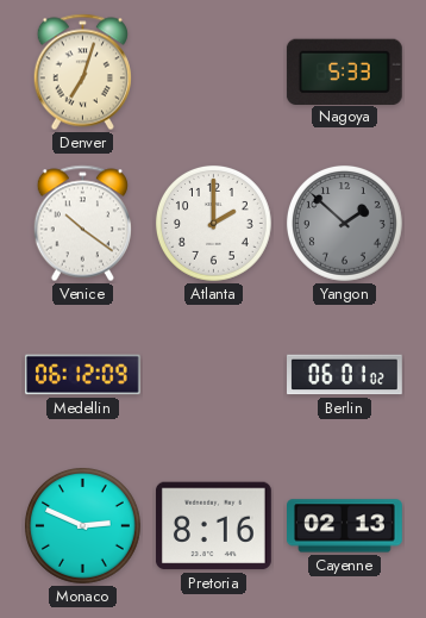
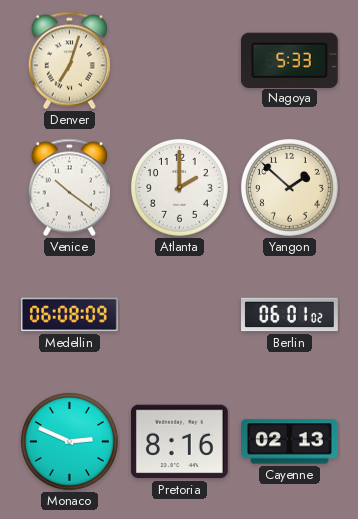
Yangon dial: grey -> cream (290, 188)
Medellin: 06:12 -> 06:08 (70, 315)
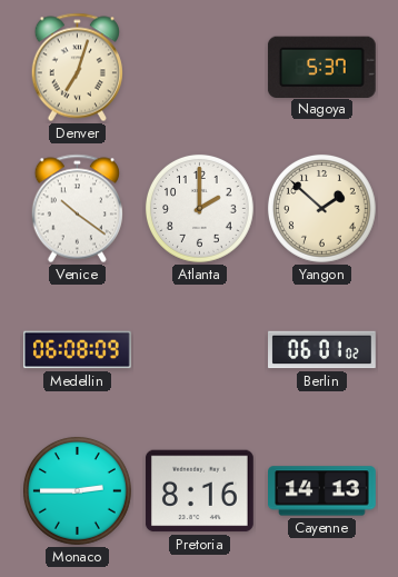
Nagoya: 5:33 -> 5:37 (321, 67)
Monaco: 2:49 -> 2:45 (78, 491)
Cayenne: 02:13 -> 14:13 (322, 491)
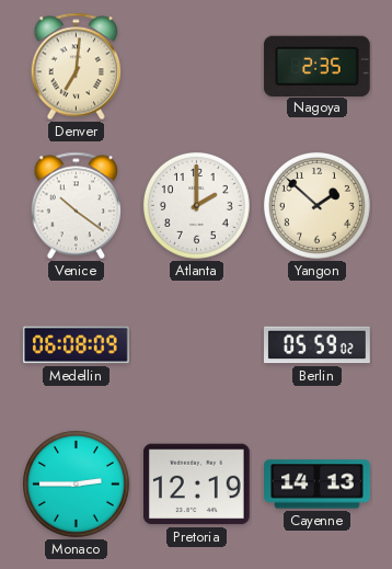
Denver: 7:03 -> 7:01 (76, 67)
Nagoya: 5:37 -> 2:35 (316, 66)
Berlin: 06:01 -> 05:59 (318, 345)
Pretoria: 8:16 -> 12:19 (196, 485)
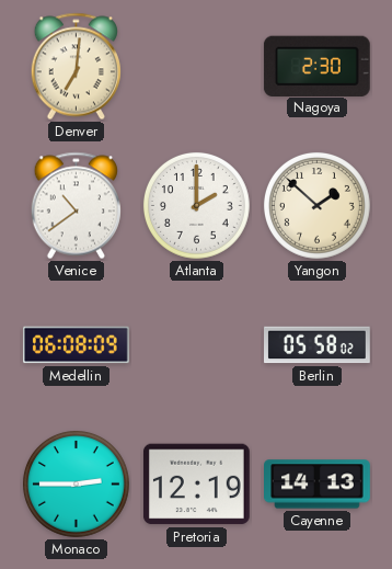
Nagoya: 2:35 -> 2:30 (316, 66)
Venice: 10:21 -> 10:39 (76, 206)
Berlin: 05:59 -> 05:58 (318, 345)
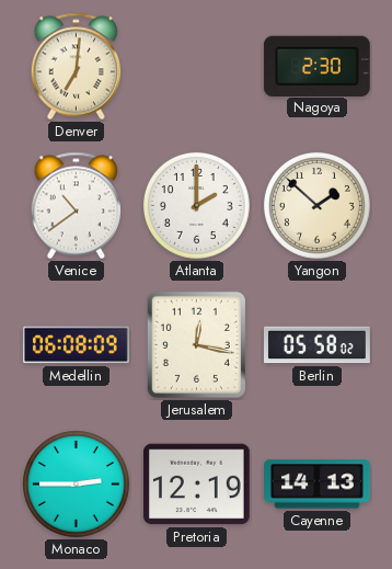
Jerusalem: none -> 12:17 (196, 344)
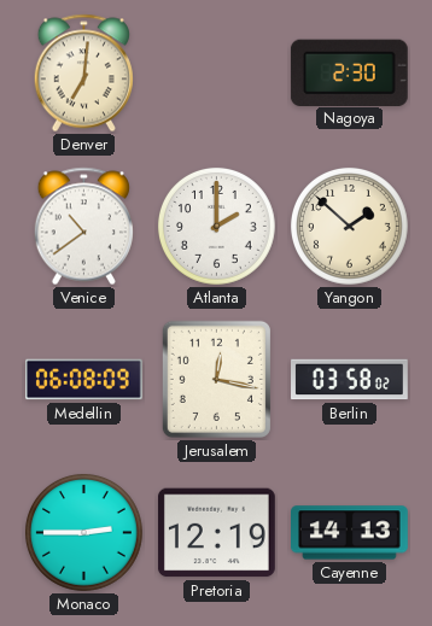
Berlin: 05:58 -> 03:58 (350, 380)
